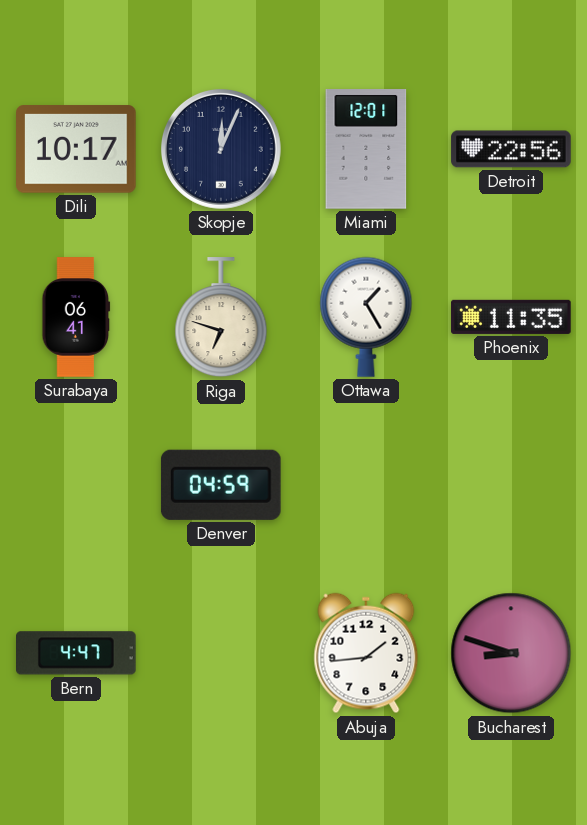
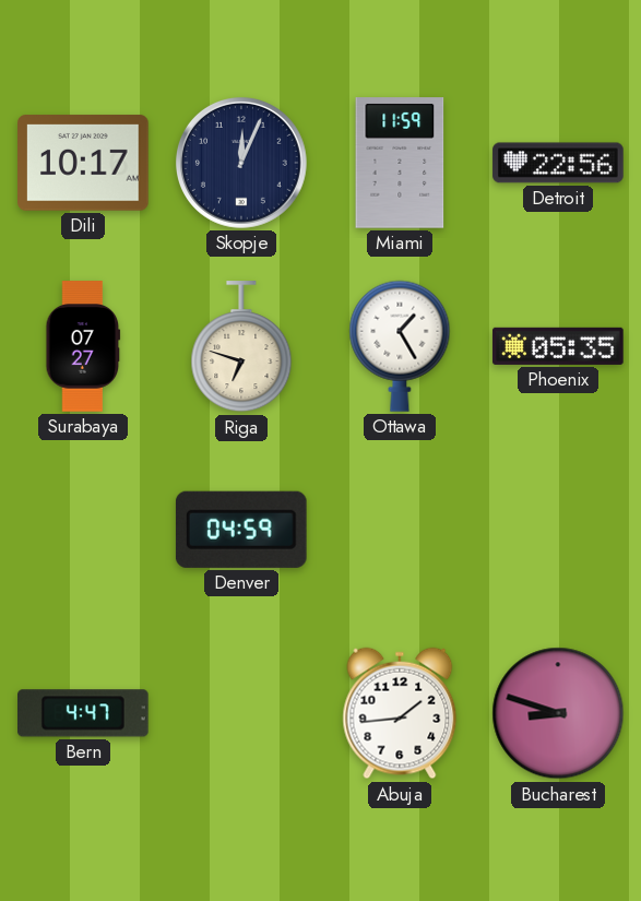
Miami: 12:01 -> 11:59 (400, 163)
Surabaya: 06:41 -> 07:27 (83, 346)
Phoenix: 11:35 -> 05:35 (558, 346)
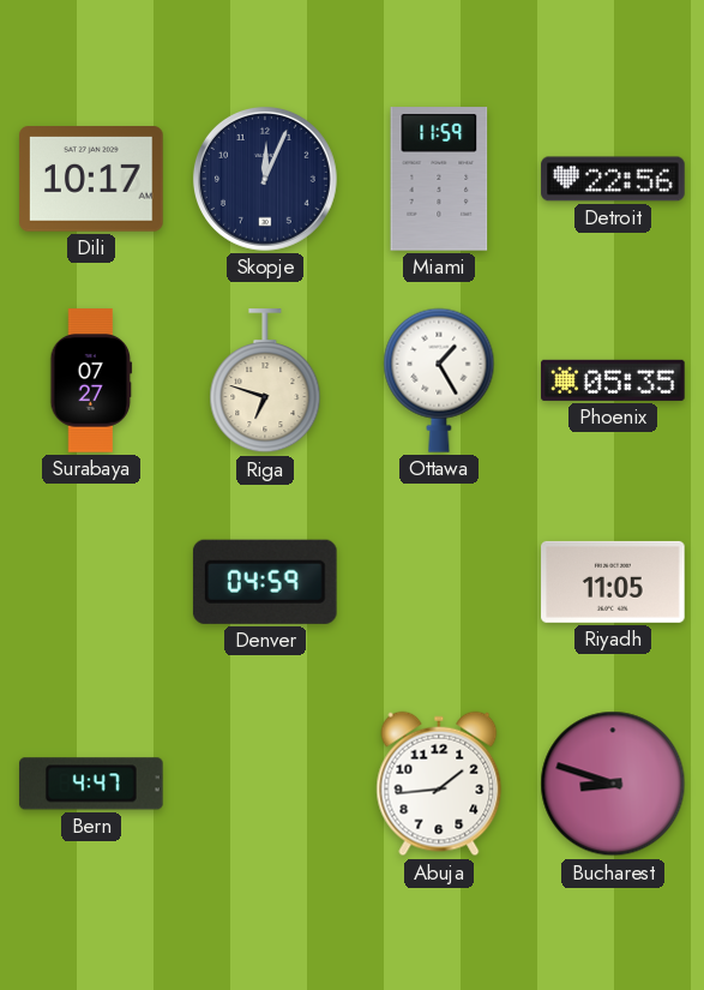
Riyadh: none -> 11:05 (613, 582)
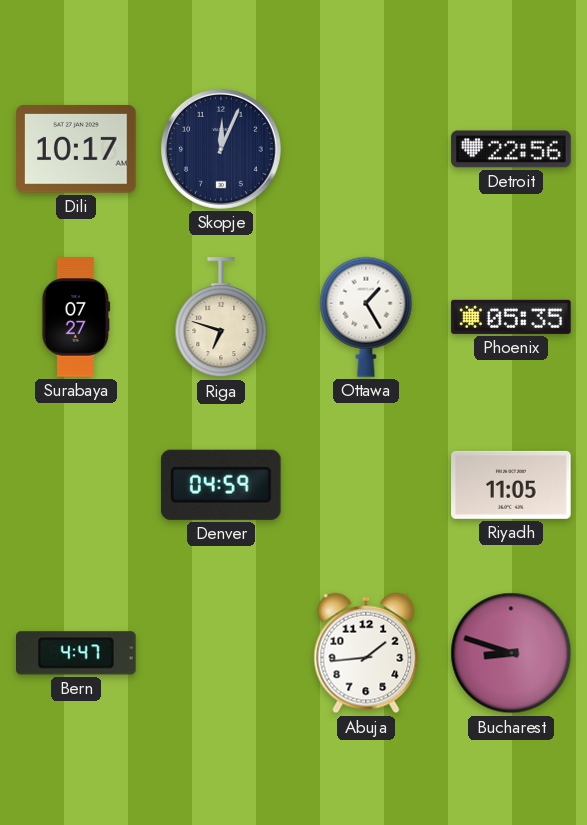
Miami: 11:59 -> none (439, 179)
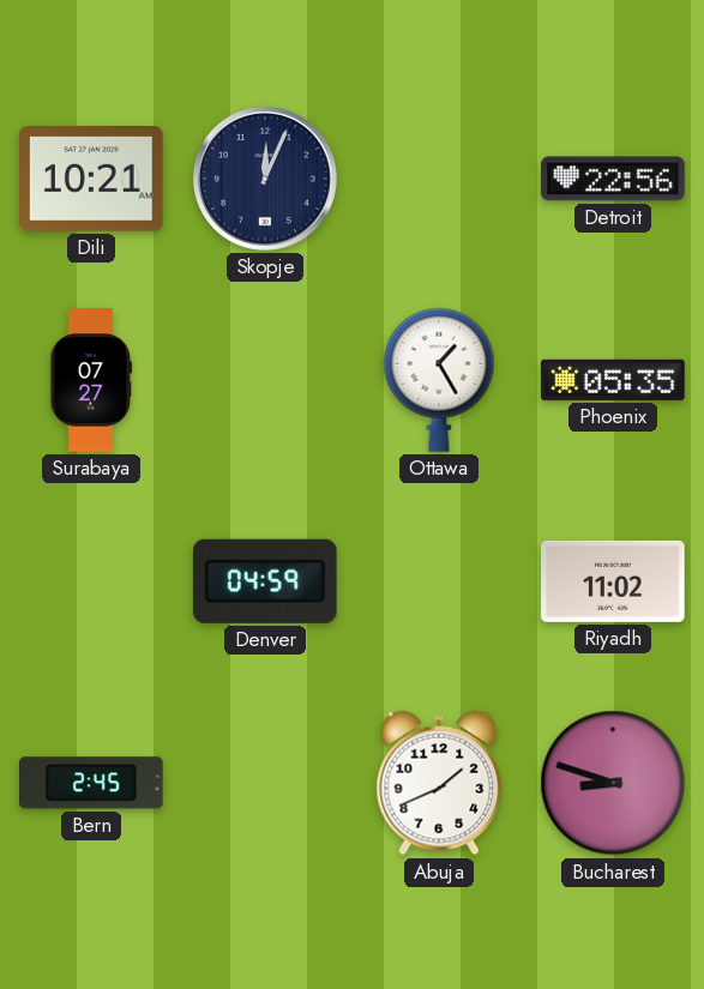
Dili: 10:17 -> 10:21 (91, 179)
Riga: 6:48 -> none (221, 318)
Riyadh: 11:05 -> 11:02 (613, 581)
Bern: 4:47 -> 2:45 (92, 783)
Abuja: 1:44 -> 1:41 (439, 783)
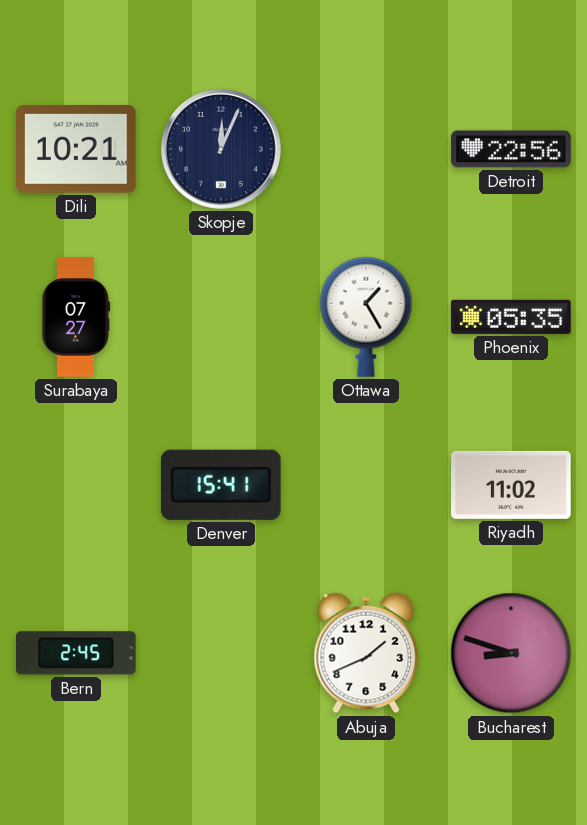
Denver: 04:59 -> 15:41 (221, 485)
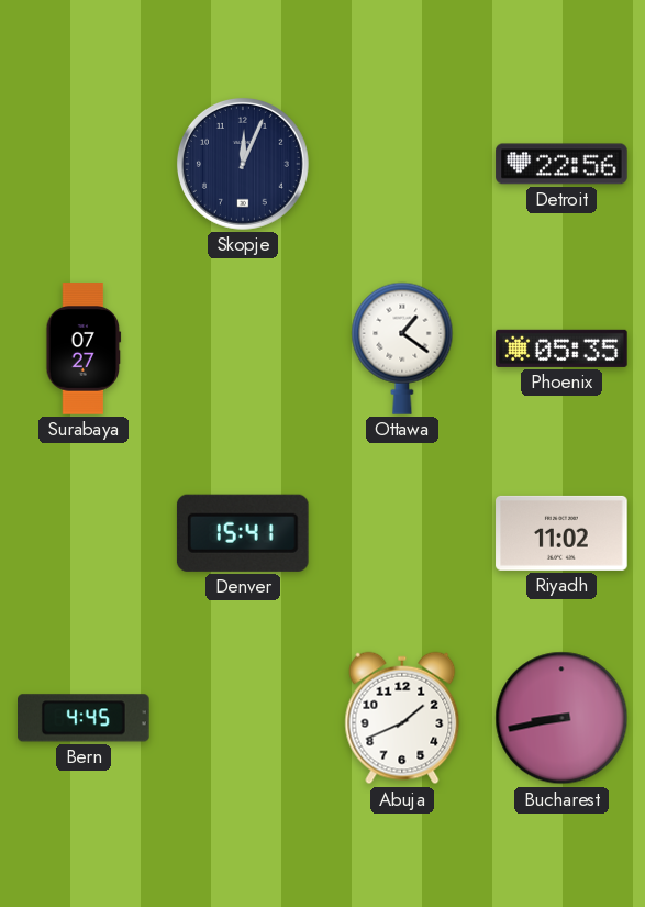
Dili: 10:21 -> none (76, 149)
Ottawa: 1:25 -> 1:21 (402, 349)
Bern: 2:45 -> 4:45 (85, 718)
Bucharest: 8:48 -> 8:43 (561, 718)
